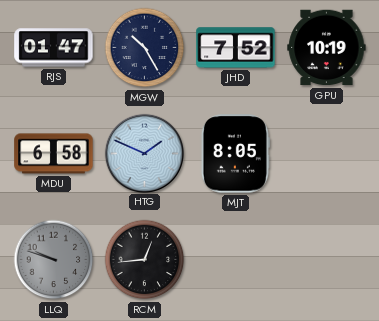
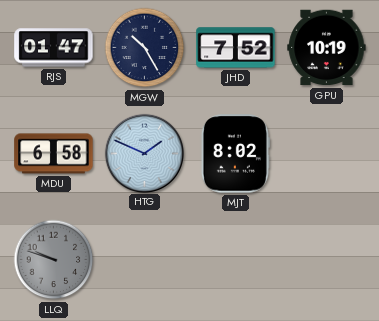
MJT: 8:05 -> 8:02 (235, 154)
RCM: 12:44 -> none (145, 260)
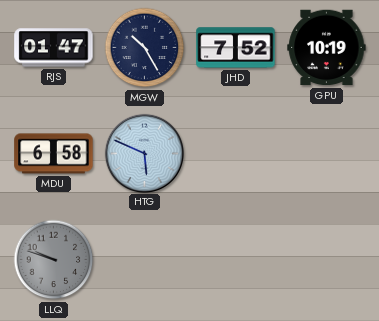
HTG: 1:49 -> 5:49 (144, 153)
MJT: 8:02 -> none (235, 154)
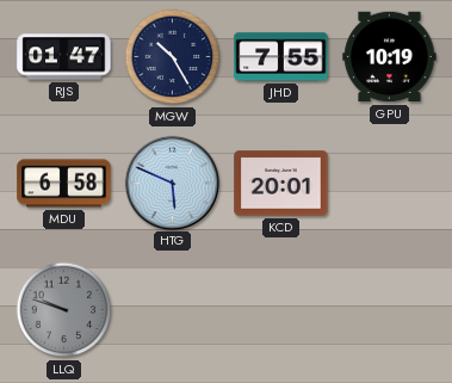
JHD: 7:52 -> 7:55 (281, 57)
KCD: none -> 20:01 (281, 184)
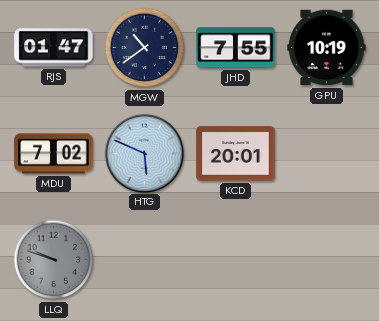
MGW: 10:25 -> 10:39 (145, 48)
MDU: 6:58 -> 7:02 (54, 154)
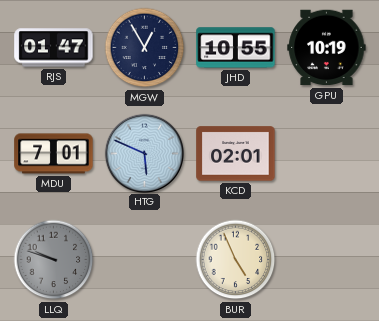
MGW: 10:39 -> 12:55 (145, 48)
JHD: 7:55 -> 10:55 (236, 48)
MDU: 7:02 -> 7:01 (54, 154)
KCD: 20:01 -> 02:01 (236, 154)
BUR: none -> 4:56 (236, 260)
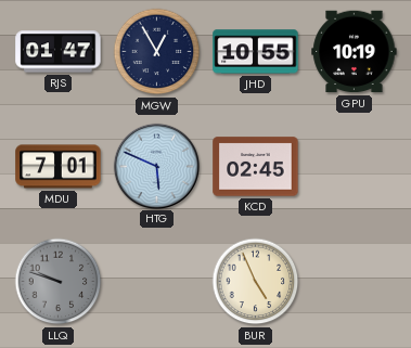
KCD: 02:01 -> 02:45 (256, 167)
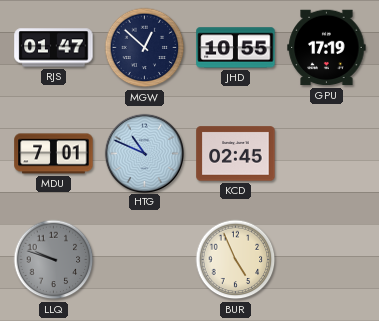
MGW: 12:55 -> 12:52 (145, 48)
GPU: 10:19 -> 17:19 (327, 48)
HTG: 5:49 -> 10:49 (144, 153)
